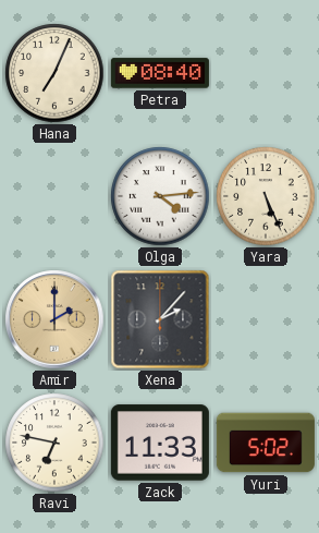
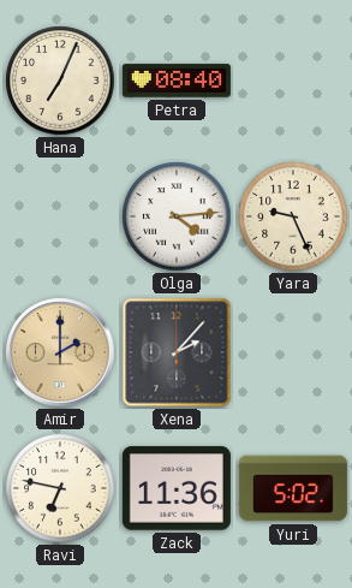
Yara: 5:26 -> 9:26 (293, 216)
Zack: 11:33 -> 11:36 (177, 488)
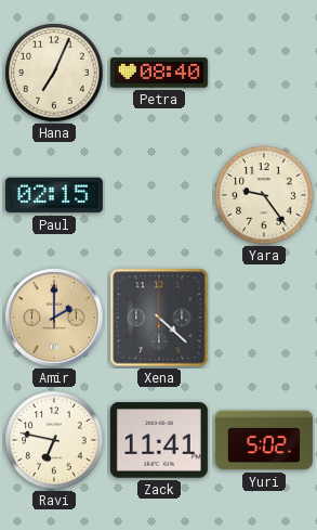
Paul: none -> 02:15 (54, 195)
Olga: 4:14 -> none (177, 216)
Yara: 9:26 -> 9:24 (264, 195)
Xena: 2:07 -> 4:22 (159, 318)
Zack: 11:36 -> 11:41 (159, 440)
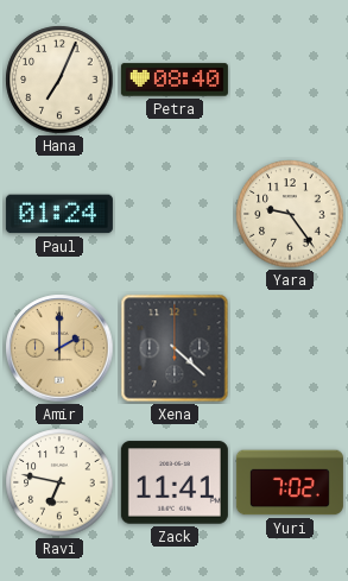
Paul: 02:15 -> 01:24 (59, 214)
Yuri: 5:02 -> 7:02 (290, 482)
